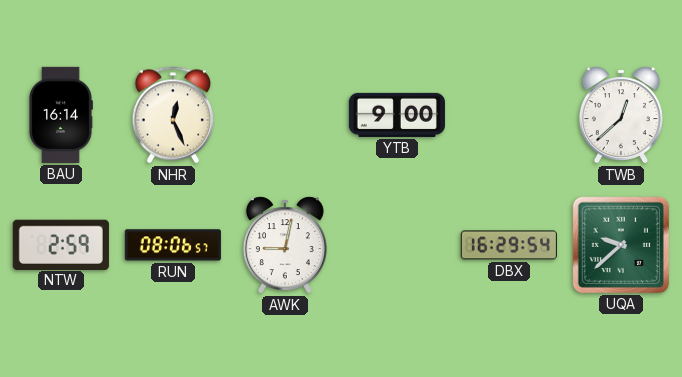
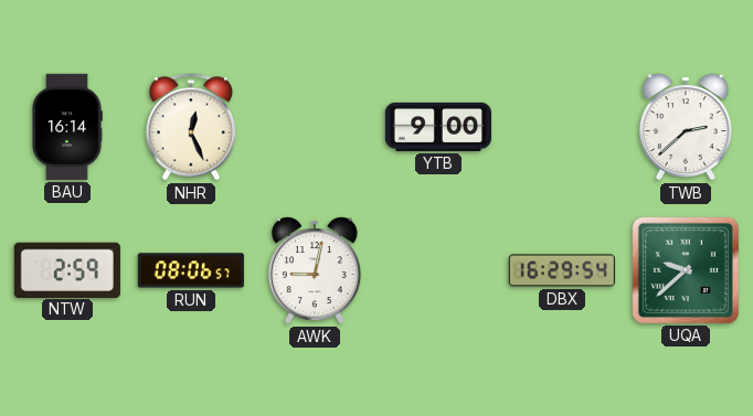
TWB: 12:38 -> 2:38 (686, 127)
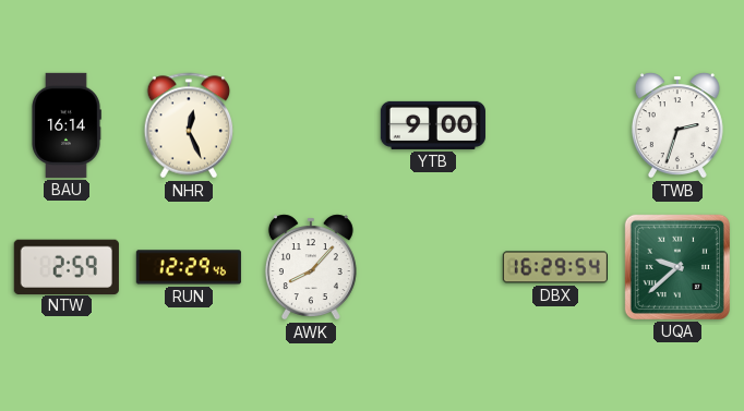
TWB: 2:38 -> 2:33 (677, 125)
RUN: 08:06 -> 12:29 (189, 267)
AWK: 9:02 -> 8:07 (311, 267)
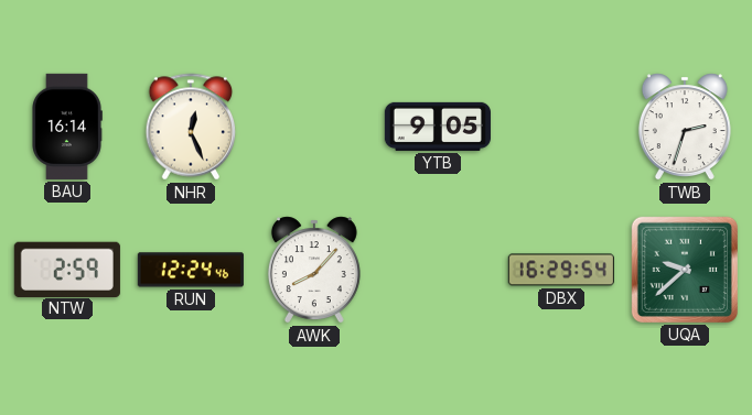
YTB: 9:00 -> 9:05 (438, 127)
RUN: 12:29 -> 12:24 (191, 270)
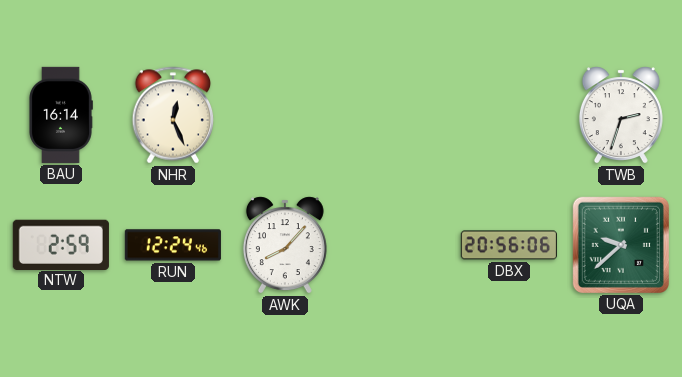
YTB: 9:05 -> none (438, 127)
DBX: 16:29 -> 20:56 (509, 245)
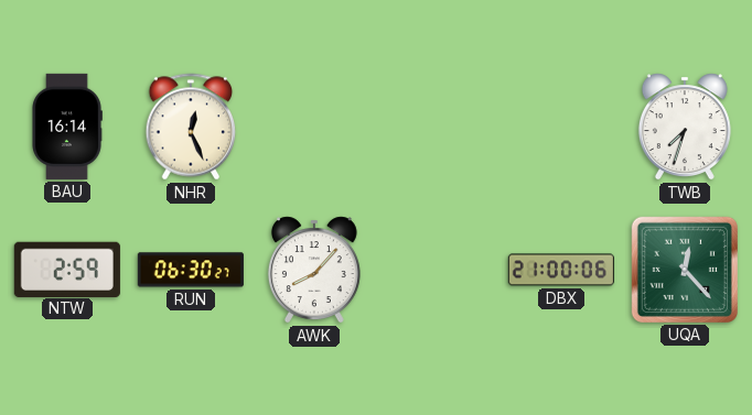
TWB: 2:33 -> 7:33 (685, 127)
RUN: 12:24 -> 06:30 (191, 270)
DBX: 20:56 -> 21:00 (561, 270)
UQA: 9:38 -> 12:23 (685, 270)
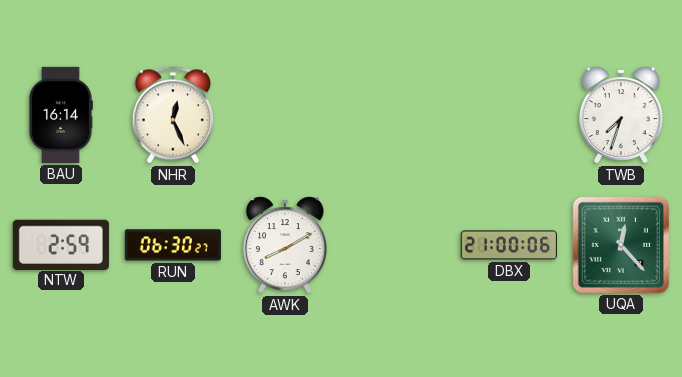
AWK: 8:07 -> 8:10 (285, 245)
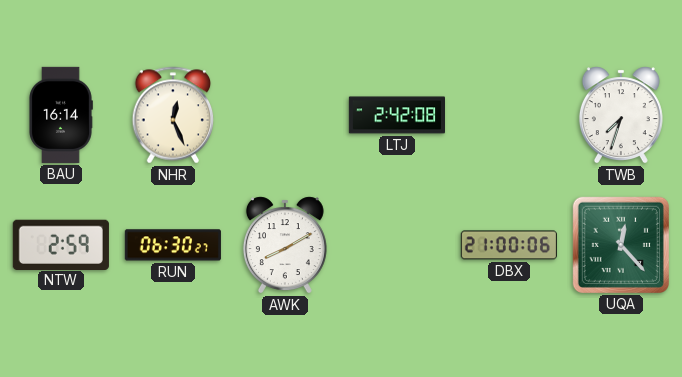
LTJ: none -> 2:42 (396, 115)
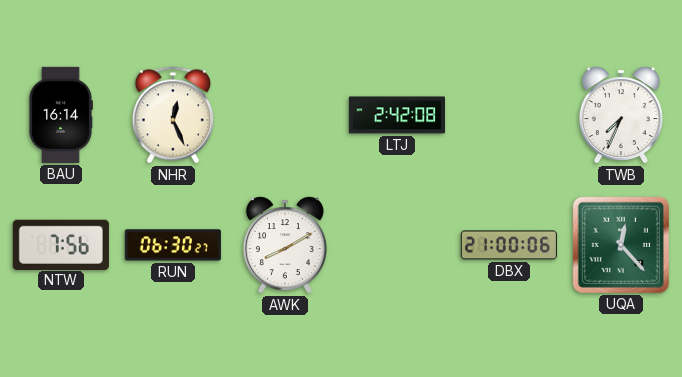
TWB: 7:33 -> 7:34 (621, 115)
NTW: 2:59 -> 7:56 (61, 244)
